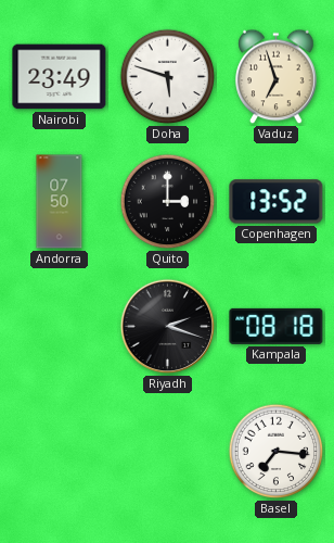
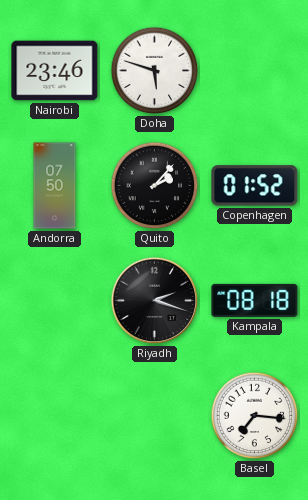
Nairobi: 23:49 -> 23:46 (55, 71)
Vaduz: 6:57 -> none (277, 77)
Quito: 3:00 -> 2:07 (155, 186)
Copenhagen: 13:52 -> 01:52 (255, 186)
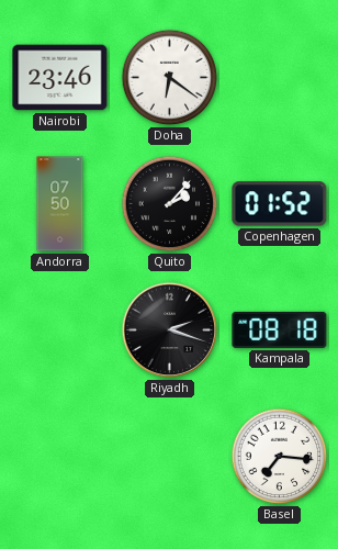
Doha: 5:48 -> 6:21 (170, 78)
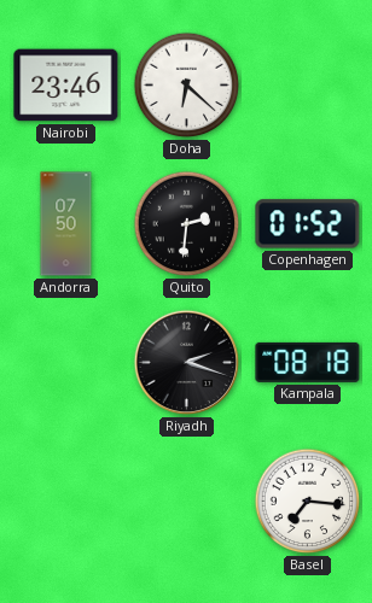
Doha: 6:21 -> 6:22 (187, 86)
Quito: 2:07 -> 2:31 (187, 224)
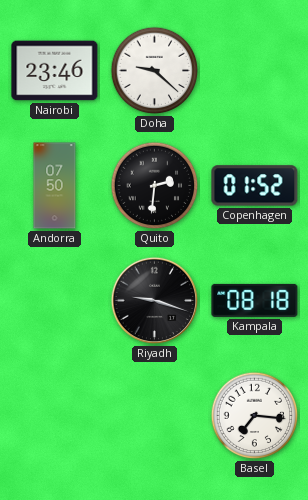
Doha: 6:22 -> 9:22 (155, 71)
Riyadh: 2:18 -> 9:18 (155, 301)
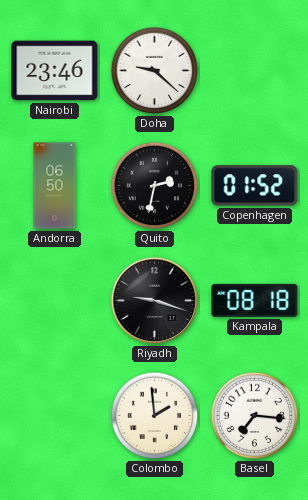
Andorra: 07:50 -> 06:50 (55, 186)
Quito: 2:31 -> 2:32 (155, 186)
Colombo: none -> 1:59 (155, 416)
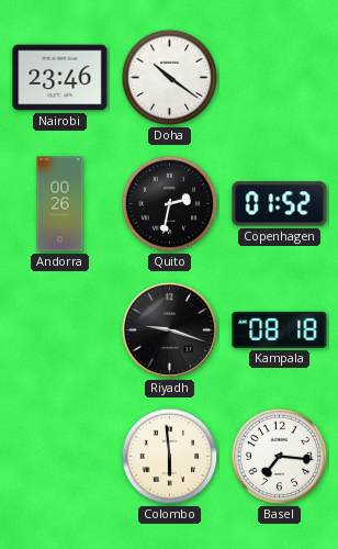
Doha: 9:22 -> 10:21 (170, 78)
Andorra: 06:50 -> 00:26 (60, 204)
Colombo: 1:59 -> 5:59 (170, 457)
